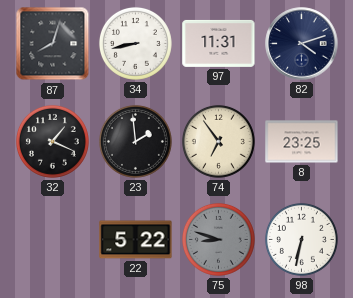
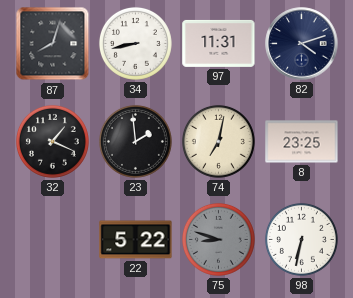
74: 6:54 -> 7:02 (218, 141)
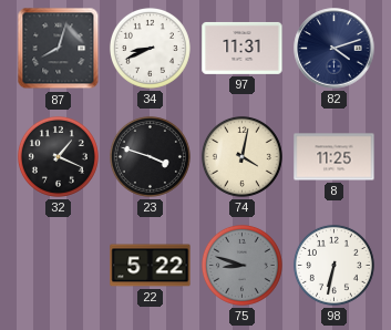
34: 8:43 -> 8:41 (150, 48)
23: 1:59 -> 3:48 (150, 156)
74: 7:02 -> 4:02 (241, 156)
8: 23:25 -> 11:25 (335, 157)
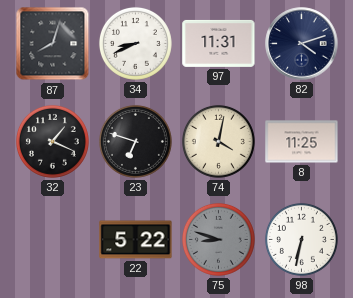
23: 3:48 -> 6:48 (135, 141)
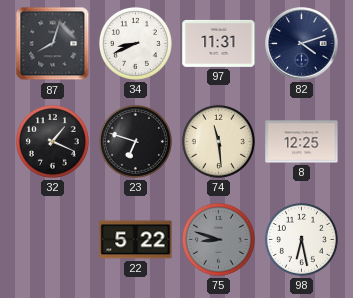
74: 4:02 -> 11:29 (218, 141)
8: 11:25 -> 12:25 (302, 142)
98: 6:32 -> 6:28 (301, 239)
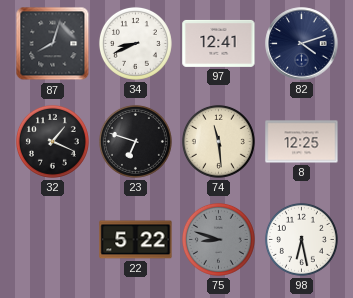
97: 11:31 -> 12:41 (219, 43)
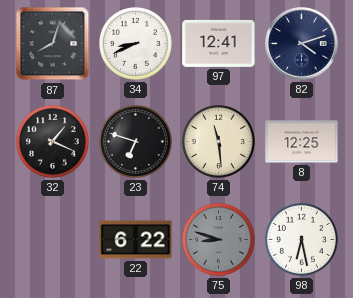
22: 5:22 -> 6:22 (136, 240)
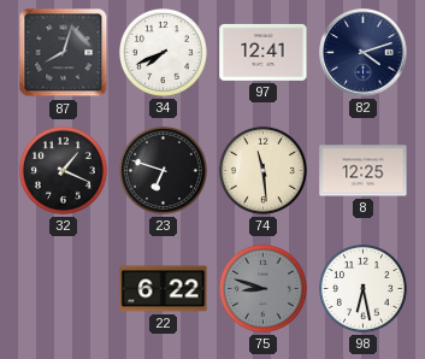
34: 8:41 -> 7:41 (163, 52)
